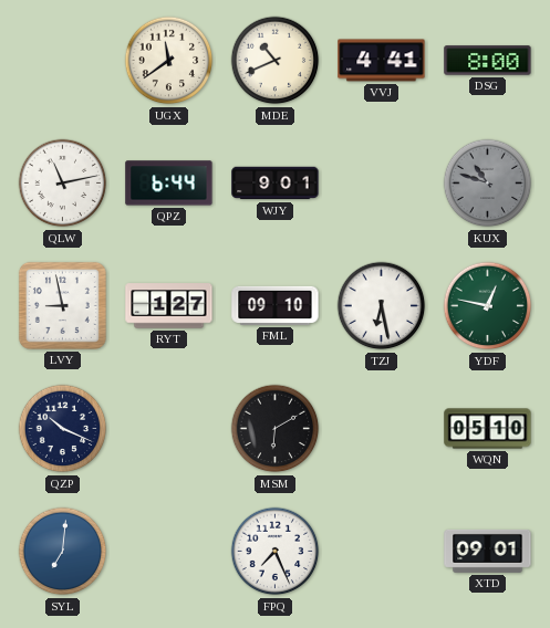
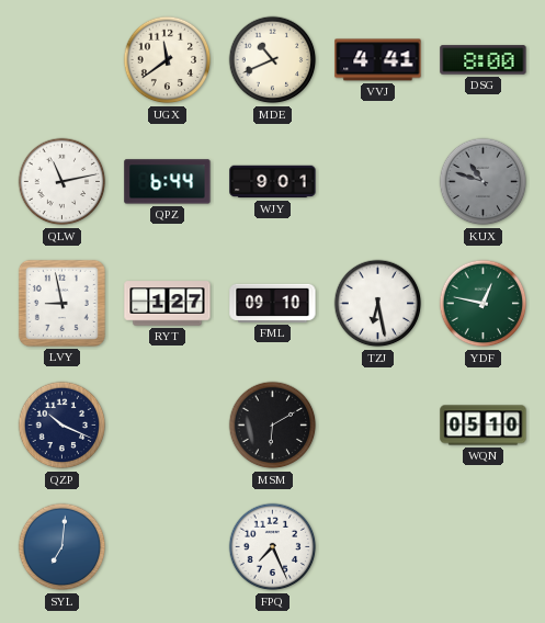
XTD: 09:01 -> none (488, 551)
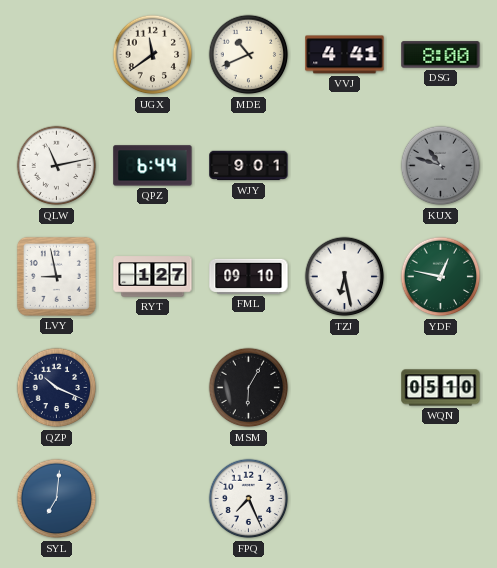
MSM: 6:10 -> 6:05 (249, 388)
